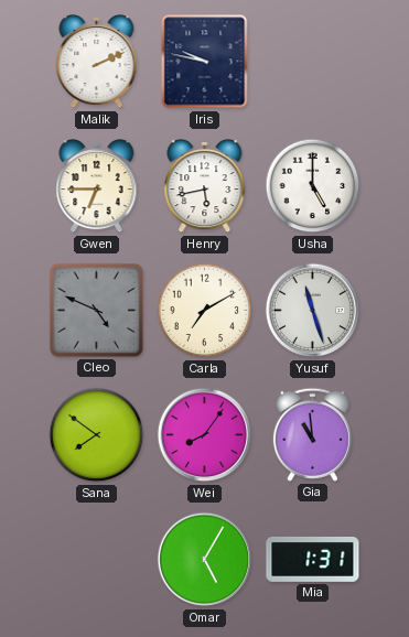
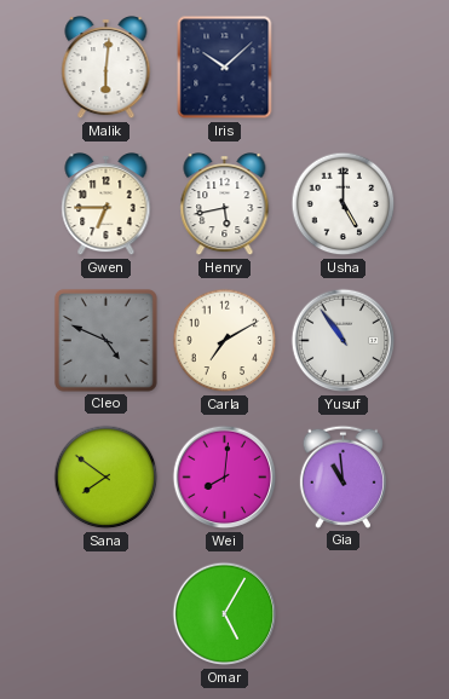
Malik: 2:11 -> 6:01 (107, 69)
Iris: 9:47 -> 10:08 (225, 68)
Yusuf: 11:27 -> 10:54 (344, 341)
Wei: 8:06 -> 8:01 (225, 478)
Mia: 1:31 -> none (313, 559)
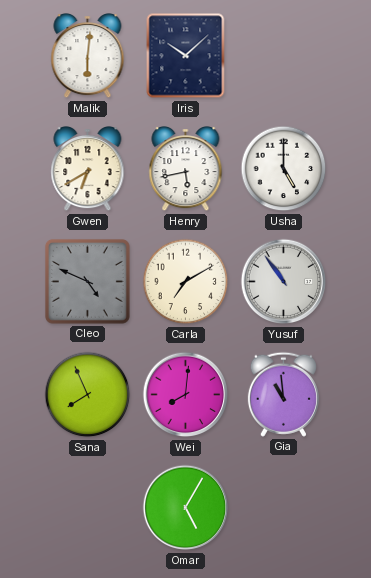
Gwen: 6:45 -> 6:40 (88, 170)
Sana: 7:51 -> 7:56 (88, 395)
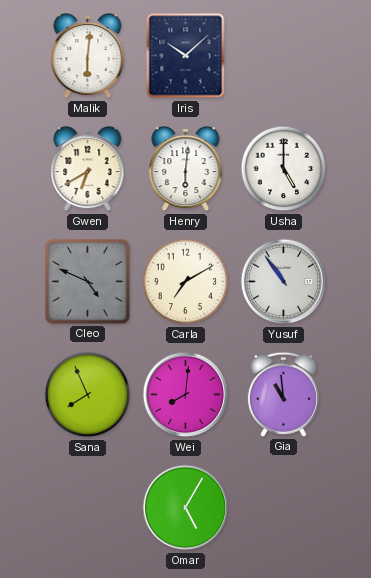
Henry: 5:43 -> 6:01 (186, 170)
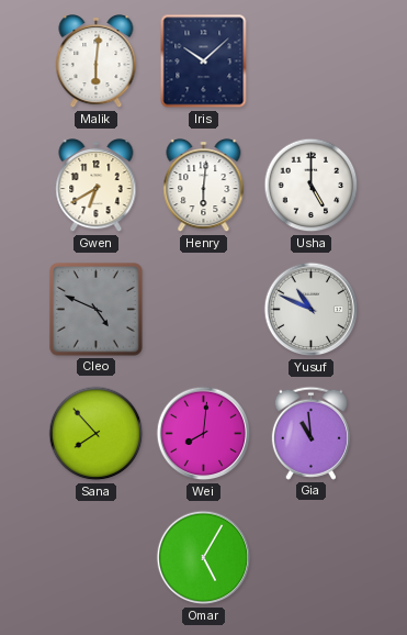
Carla: 7:10 -> none (186, 282)
Yusuf: 10:54 -> 10:49 (312, 310)
Sana: 7:56 -> 7:53 (97, 434)
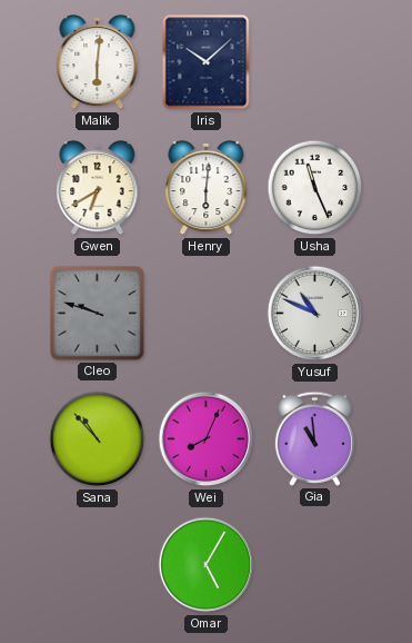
Usha: 5:00 -> 11:26 (315, 188)
Cleo: 4:49 -> 9:48 (97, 313)
Sana: 7:53 -> 10:53 (98, 439)
Wei: 8:01 -> 8:04 (207, 439)
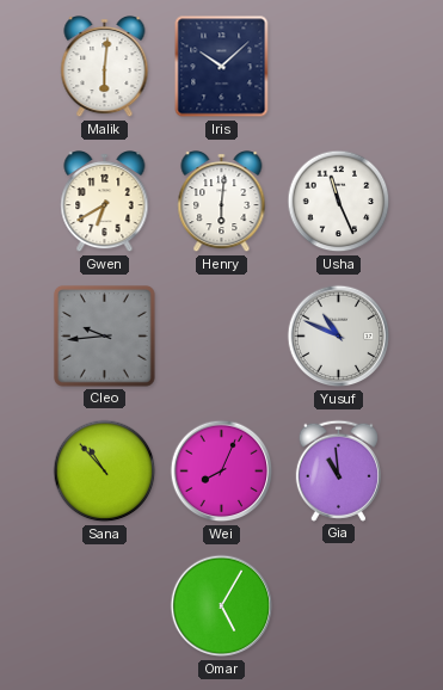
Cleo: 9:48 -> 9:44 (104, 335)
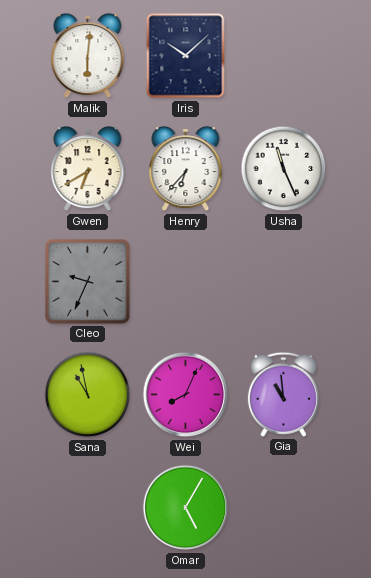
Henry: 6:01 -> 6:37 (186, 170)
Cleo: 9:44 -> 9:34 (87, 281)
Yusuf: 10:49 -> none (339, 337)
Sana: 10:53 -> 10:58 (88, 395)
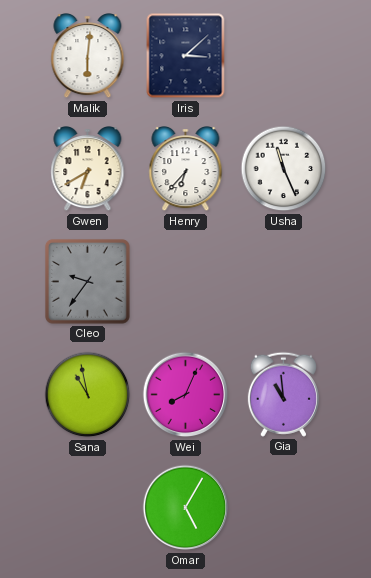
Iris: 10:08 -> 3:08 (186, 56)
Cleo: 9:34 -> 9:36 (87, 281)
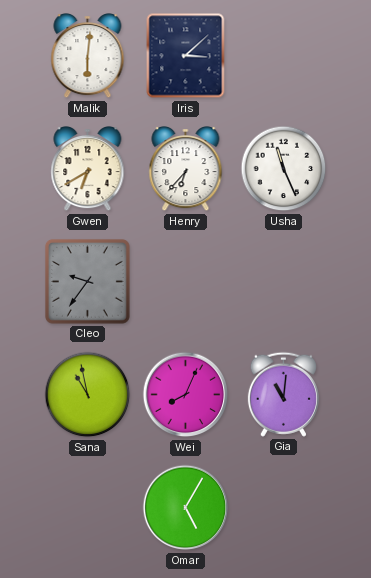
Gia: 10:59 -> 11:01 (283, 394)
